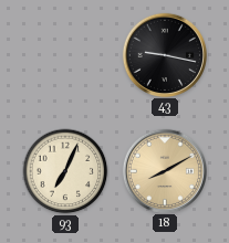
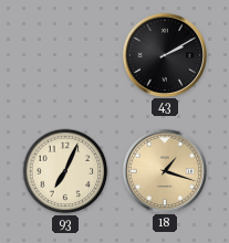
43: 9:17 -> 2:10 (164, 54)
18: 8:10 -> 1:18 (164, 170)
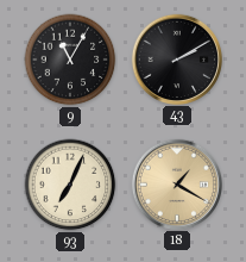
9: none -> 11:05 (70, 60)
18: 1:18 -> 1:20 (176, 183)
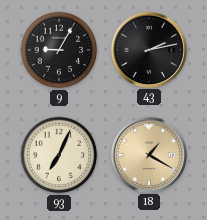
9: 11:05 -> 9:05 (59, 50)
43: 2:10 -> 2:13 (148, 49)
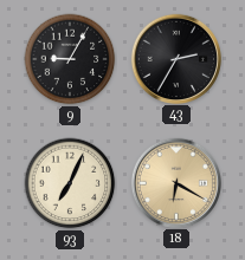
43: 2:13 -> 2:35 (175, 58)
18: 1:20 -> 6:20 (175, 182)
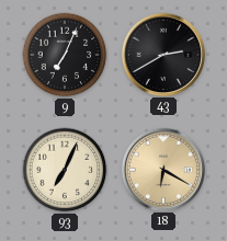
9: 9:05 -> 7:04 (65, 55)
43: 2:35 -> 2:40 (162, 54)
